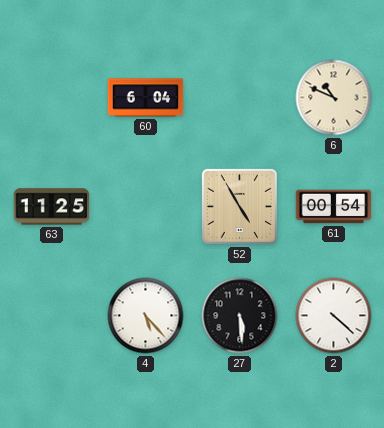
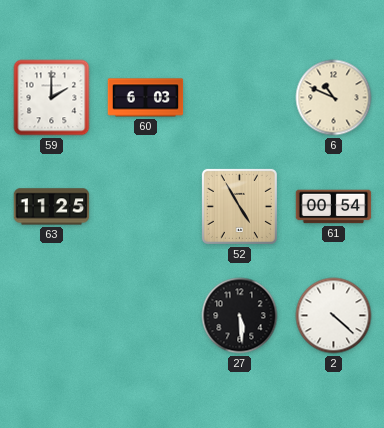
59: none -> 2:00 (52, 98)
60: 6:04 -> 6:03 (146, 98)
4: 5:23 -> none (146, 316)
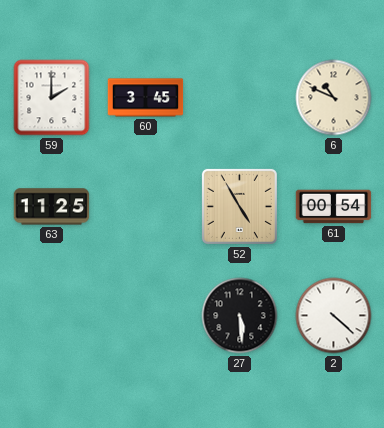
60: 6:03 -> 3:45 (146, 98)
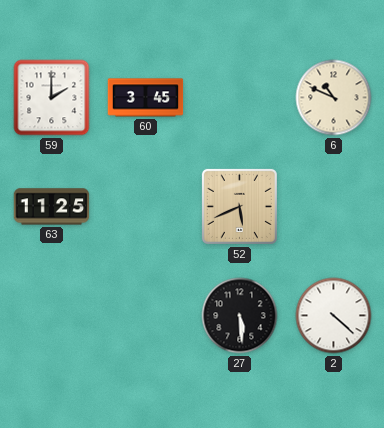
52: 4:55 -> 5:41 (239, 206)
61: 00:54 -> none (334, 207)
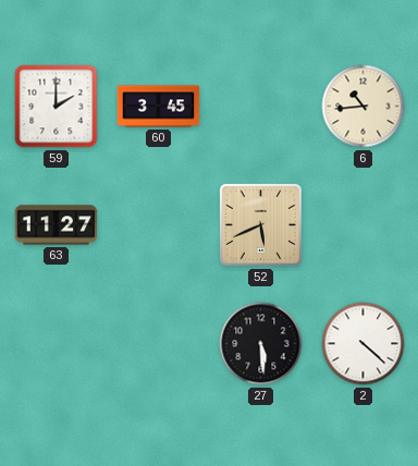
6: 10:49 -> 10:44 (364, 107)
63: 11:25 -> 11:27 (57, 225)
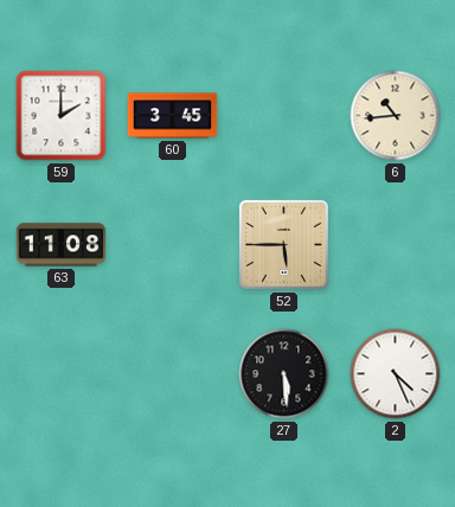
63: 11:27 -> 11:08 (62, 245)
52: 5:41 -> 5:45 (283, 244)
2: 4:22 -> 4:26 (396, 374)
